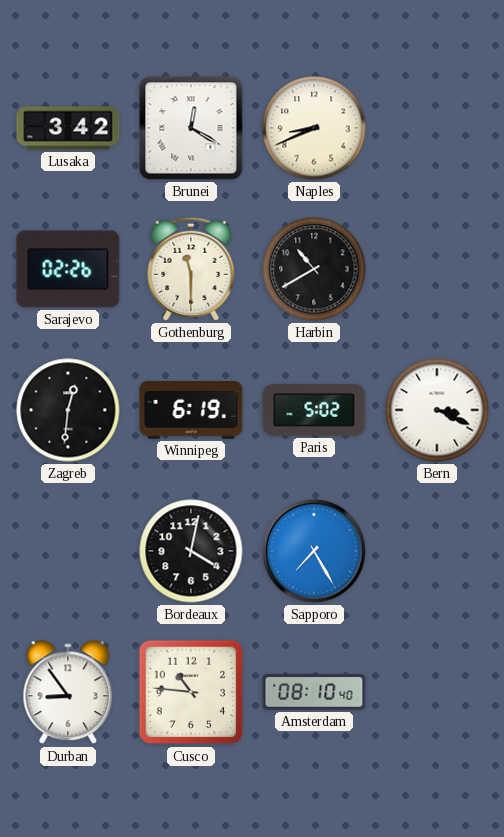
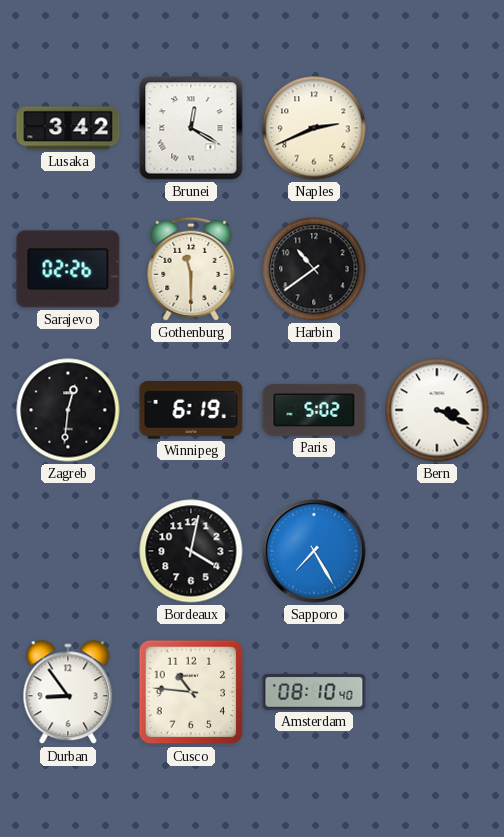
Naples: 8:41 -> 2:41 (314, 128)
Harbin: 10:40 -> 10:39 (314, 269)
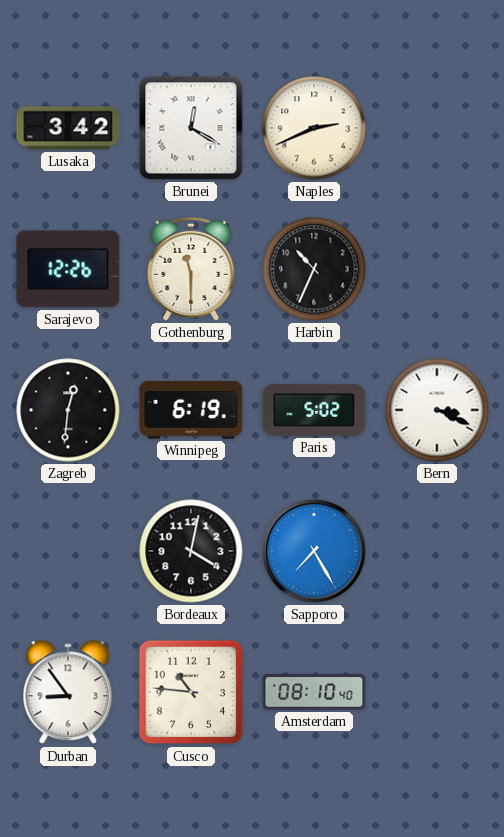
Sarajevo: 02:26 -> 12:26 (68, 269)
Harbin: 10:39 -> 10:34 (314, 269)
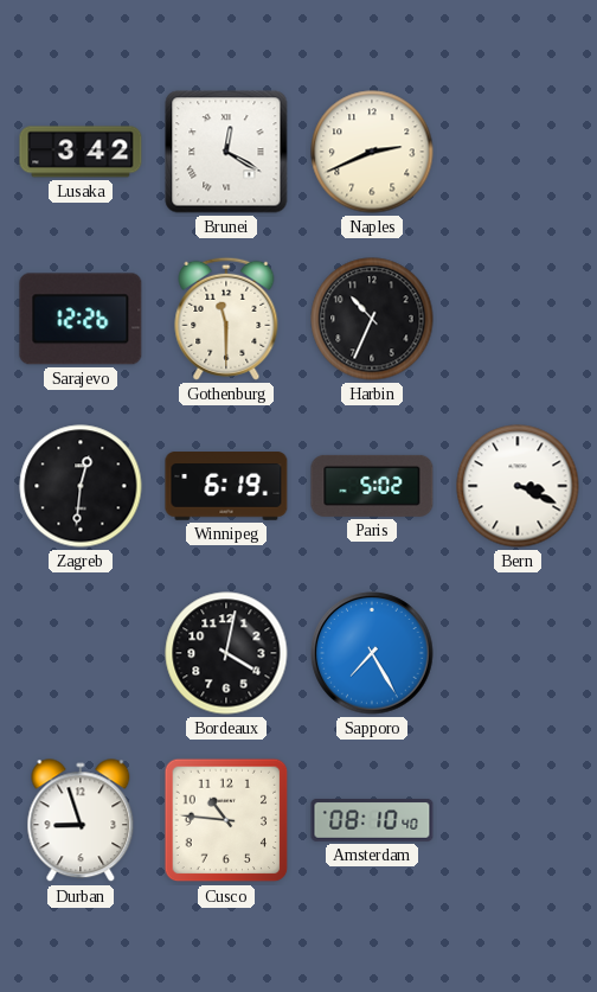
Durban: 8:54 -> 8:57 (81, 821)
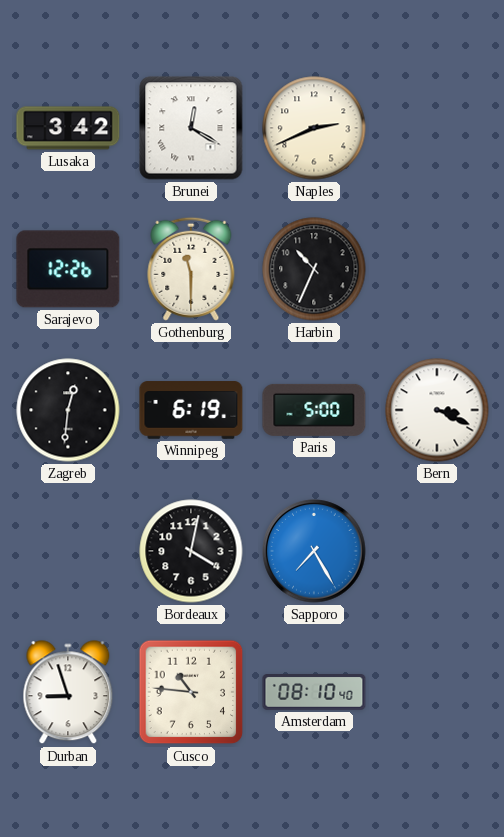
Paris: 5:02 -> 5:00 (314, 410)
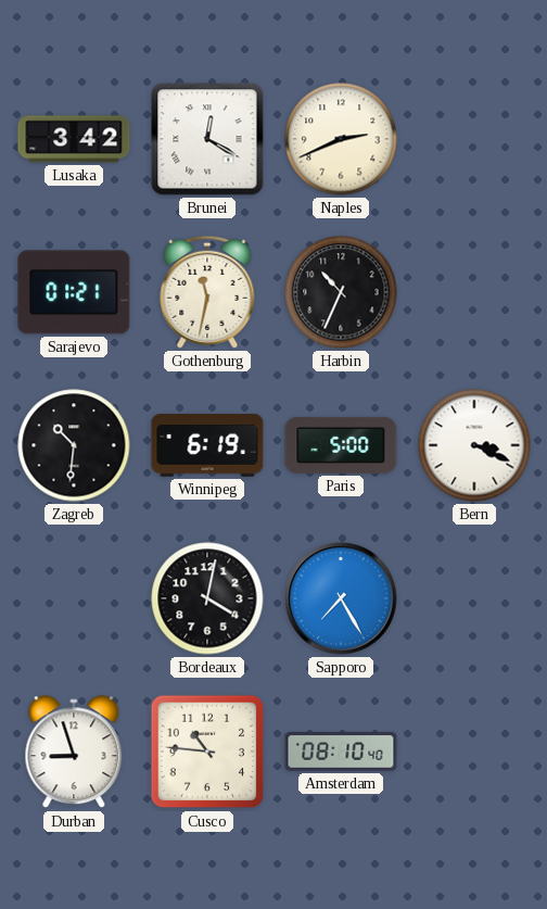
Sarajevo: 12:26 -> 01:21 (74, 292)
Gothenburg: 11:30 -> 11:32 (207, 292)
Zagreb: 12:31 -> 10:31 (74, 445)
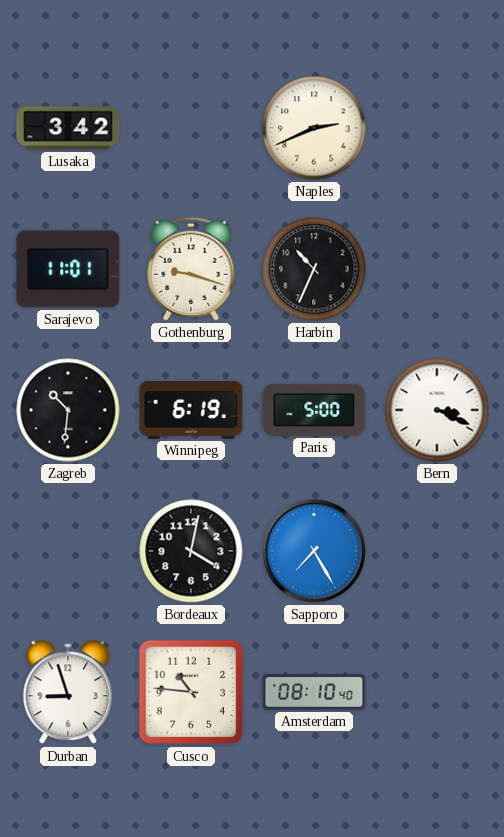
Brunei: 12:20 -> none (207, 139)
Sarajevo: 01:21 -> 11:01 (68, 269)
Gothenburg: 11:32 -> 9:18 (191, 269)
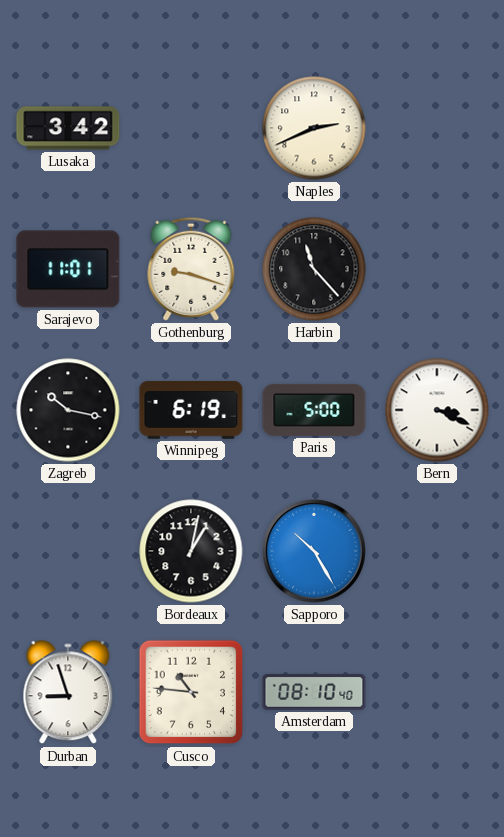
Harbin: 10:34 -> 11:23 (314, 269)
Zagreb: 10:31 -> 10:17 (68, 410)
Bordeaux: 4:02 -> 1:02 (191, 551)
Sapporo: 7:25 -> 10:25 (314, 551)
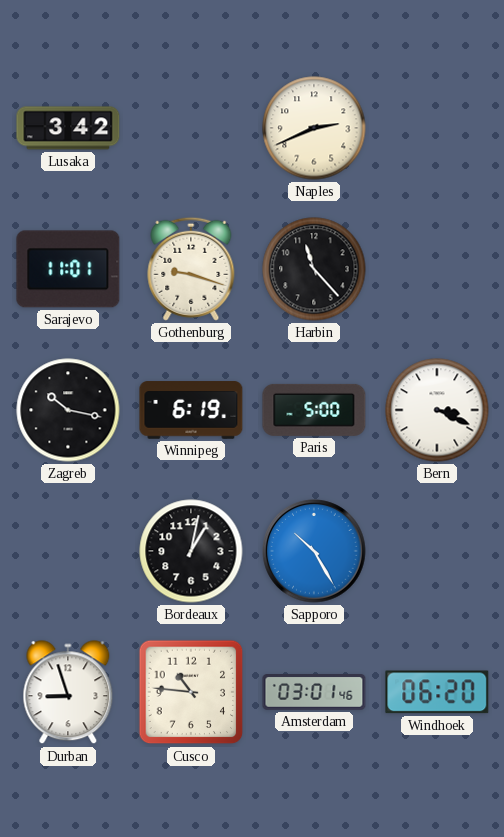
Amsterdam: 08:10 -> 03:01 (314, 692)
Windhoek: none -> 06:20 (437, 692)
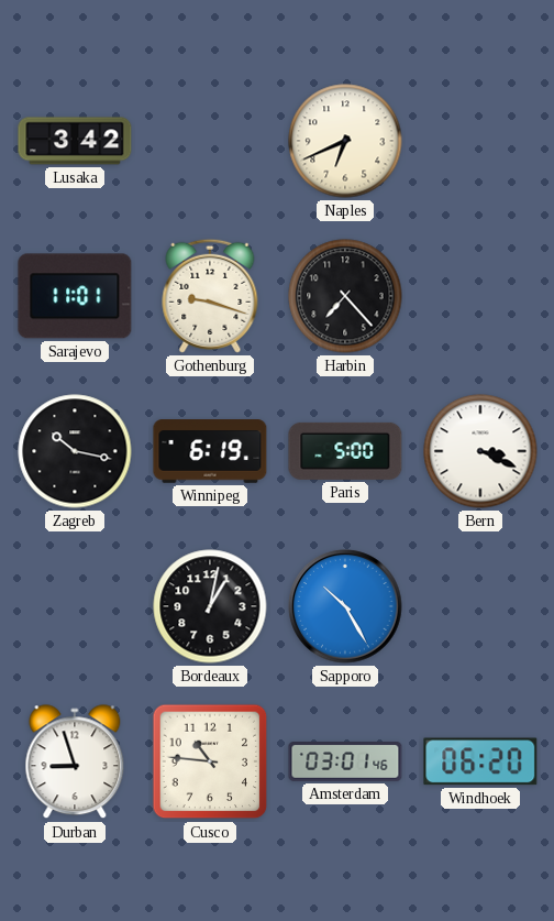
Naples: 2:41 -> 6:41 (345, 141)
Harbin: 11:23 -> 7:23 (345, 296)
